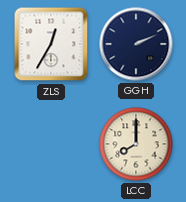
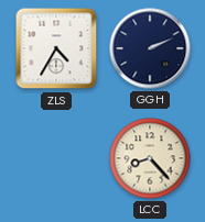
ZLS: 12:35 -> 4:35 (56, 48)
LCC: 8:00 -> 8:23 (150, 158)
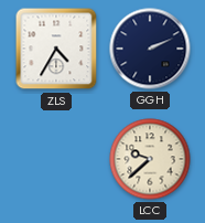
LCC: 8:23 -> 9:38 (150, 159)
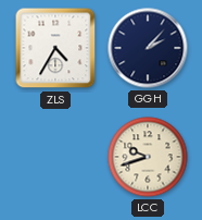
GGH: 2:11 -> 2:07 (148, 48)
LCC: 9:38 -> 9:42 (148, 157)
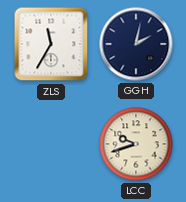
ZLS: 4:35 -> 11:35 (51, 44)
GGH: 2:07 -> 2:02 (136, 44)
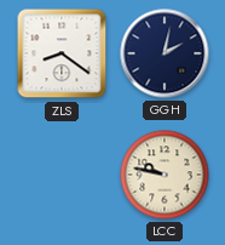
ZLS: 11:35 -> 8:21 (62, 53)
LCC: 9:42 -> 9:47 (165, 175)
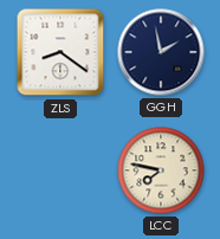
GGH: 2:02 -> 1:58 (161, 52)
LCC: 9:47 -> 7:47 (161, 170)
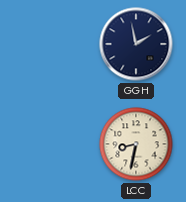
ZLS: 8:21 -> none (60, 52)
LCC: 7:47 -> 8:32 (136, 144)
